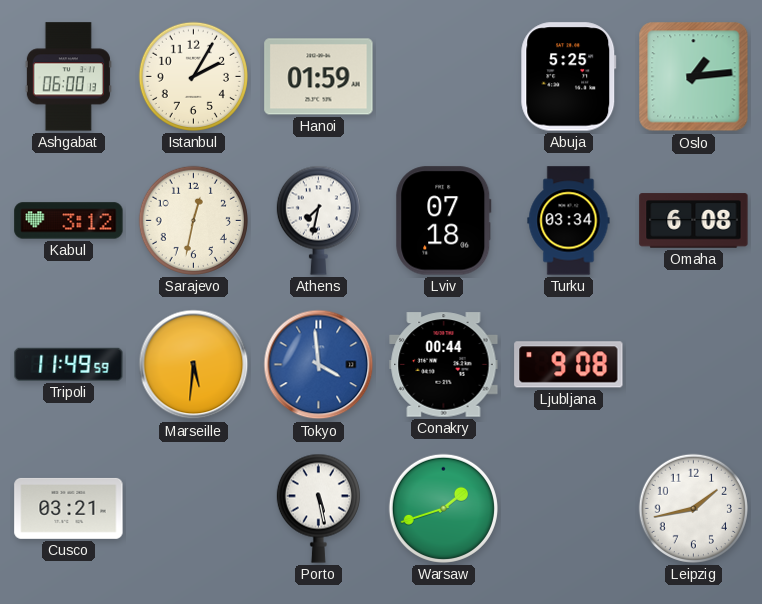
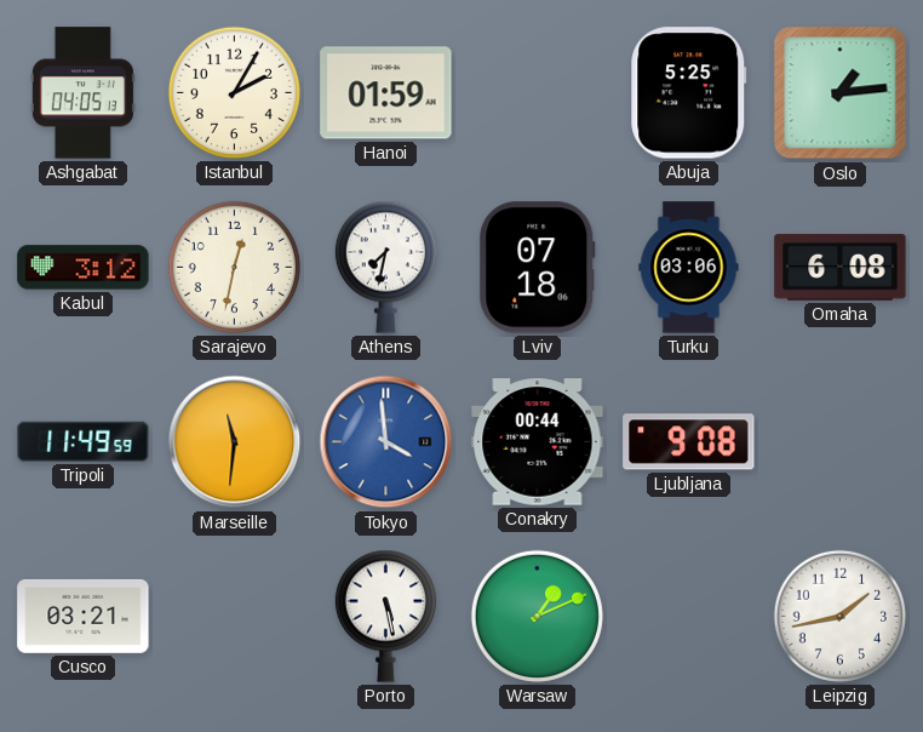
Ashgabat: 06:00 -> 04:05 (82, 93)
Turku: 03:34 -> 03:06 (689, 268)
Marseille: 5:31 -> 11:31 (235, 442)
Warsaw: 1:42 -> 1:11 (537, 616)
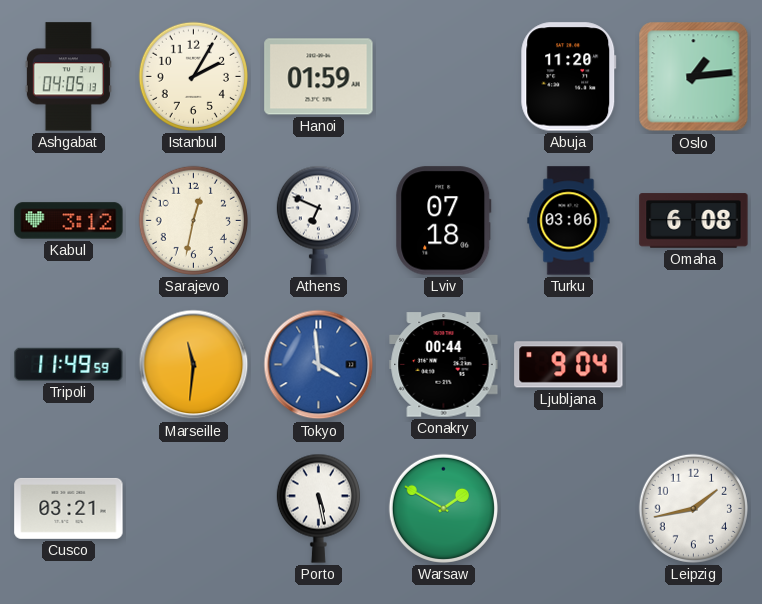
Abuja: 5:25 -> 11:20 (569, 77)
Athens: 7:32 -> 6:49 (318, 220)
Ljubljana: 9:08 -> 9:04 (569, 365)
Warsaw: 1:11 -> 1:50 (443, 508)
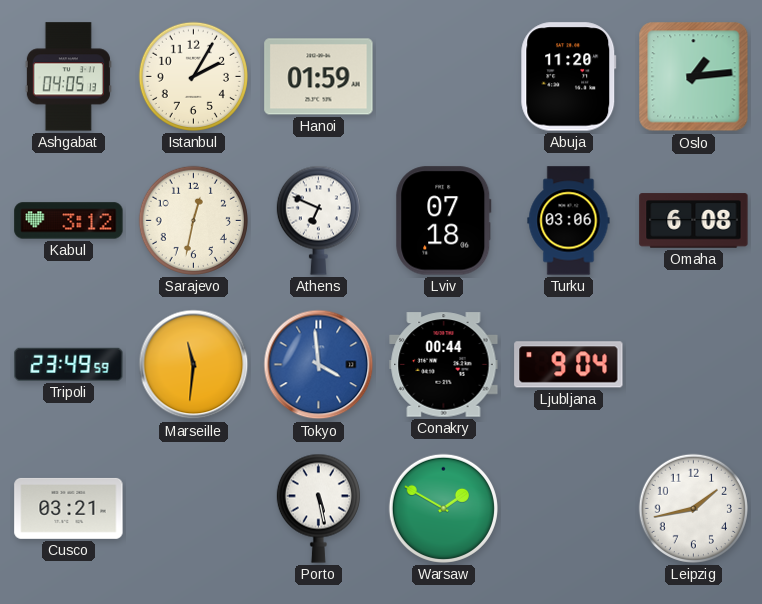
Tripoli: 11:49 -> 23:49 (69, 364)
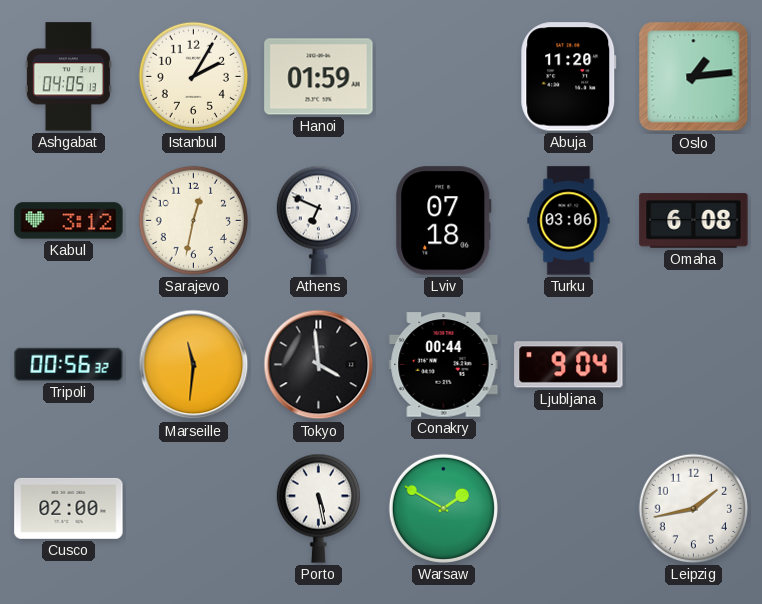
Tripoli: 23:49 -> 00:56 (69, 364)
Tokyo dial: blue -> black (319, 365)
Cusco: 03:21 -> 02:00 (69, 508)
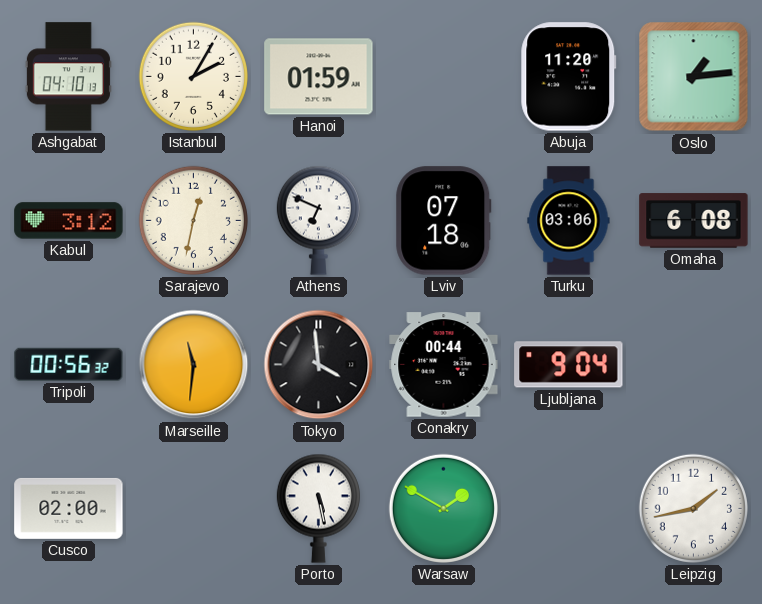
Ashgabat: 04:05 -> 04:10 (68, 77)
